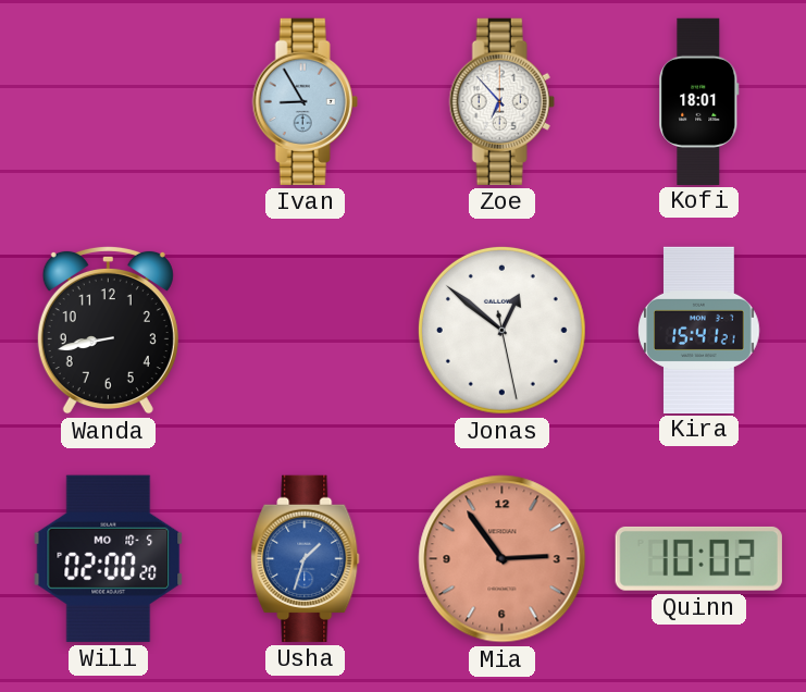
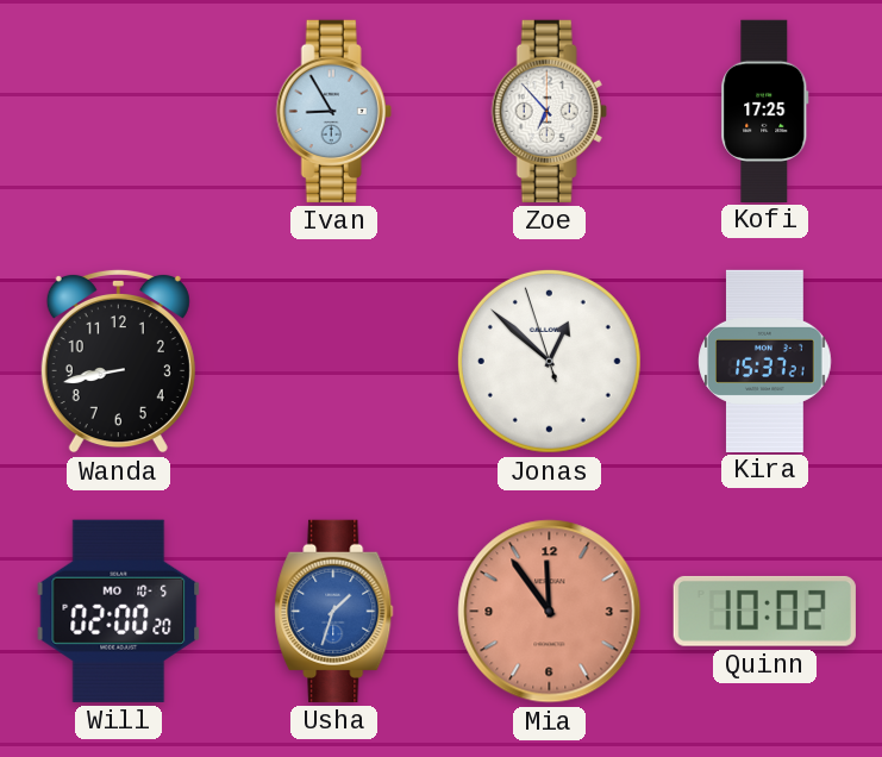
Kofi: 18:01 -> 17:25 (765, 111)
Jonas: 12:51:28 -> 12:51:57 (549, 361)
Kira: 15:41 -> 15:37 (765, 361)
Mia: 2:54 -> 11:54 (550, 612)
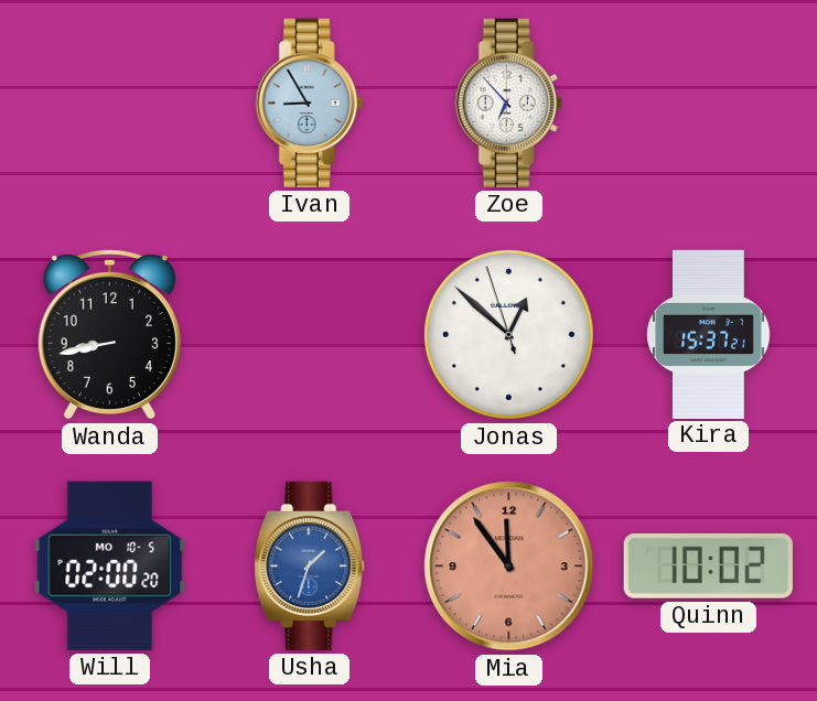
Kofi: 17:25 -> none (765, 111)
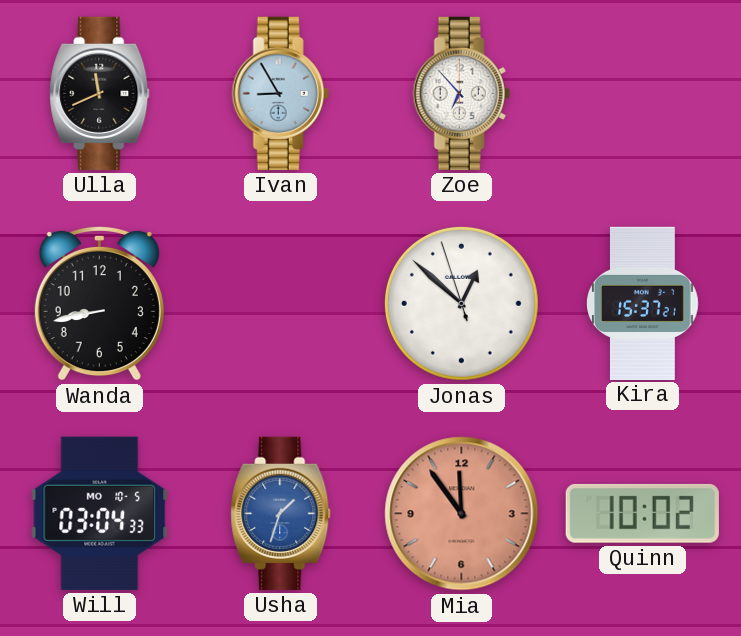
Ulla: none -> 11:41 (100, 93)
Will: 02:00 -> 03:04 (100, 513)
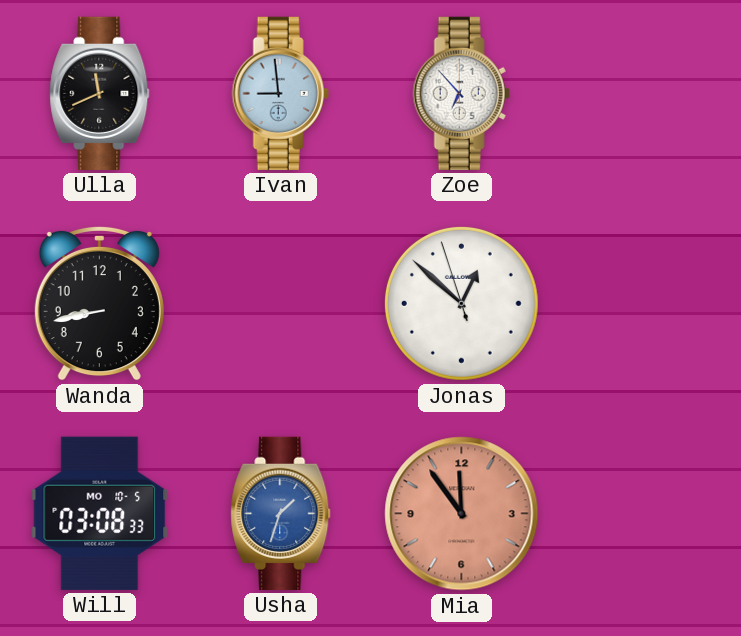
Ivan: 8:55 -> 8:59 (280, 93)
Kira: 15:37 -> none (643, 303)
Will: 03:04 -> 03:08 (100, 513)
Quinn: 10:02 -> none (642, 513)
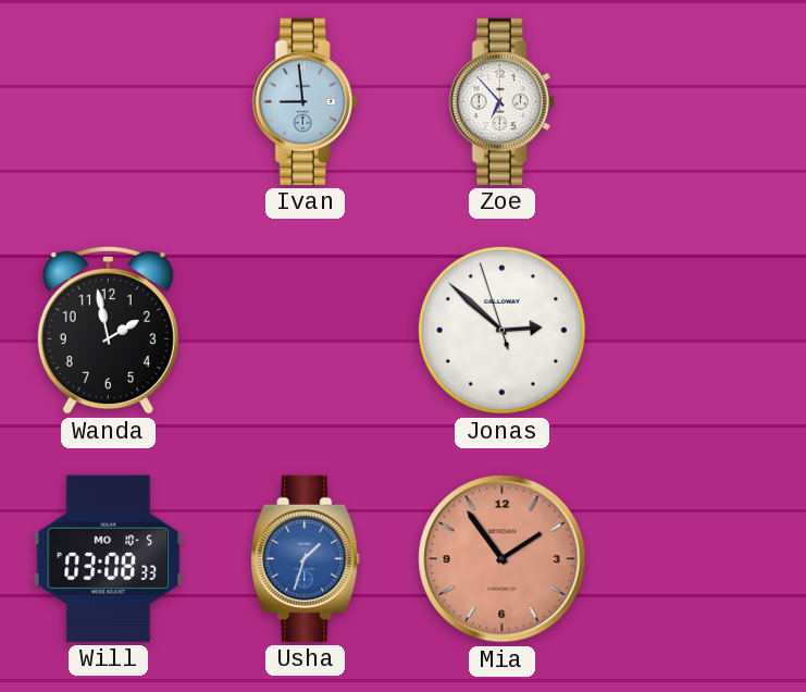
Ulla: 11:41 -> none (100, 93)
Wanda: 8:43 -> 1:58 (108, 330)
Jonas: 12:51 -> 2:51 (501, 330)
Mia: 11:54 -> 1:54 (503, 559)
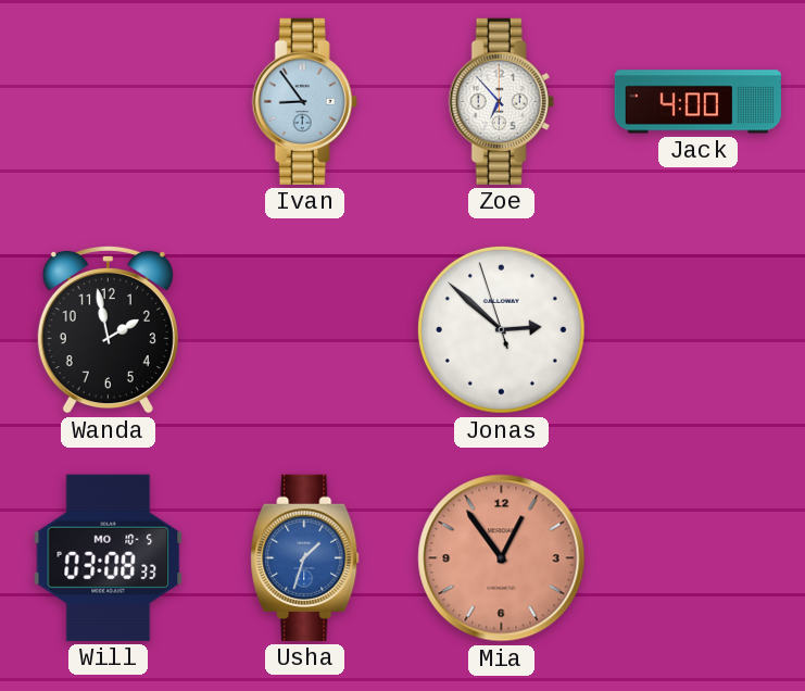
Ivan: 8:59 -> 8:54 (304, 101)
Jack: none -> 4:00 (697, 102)
Mia: 1:54 -> 12:54 (502, 558)
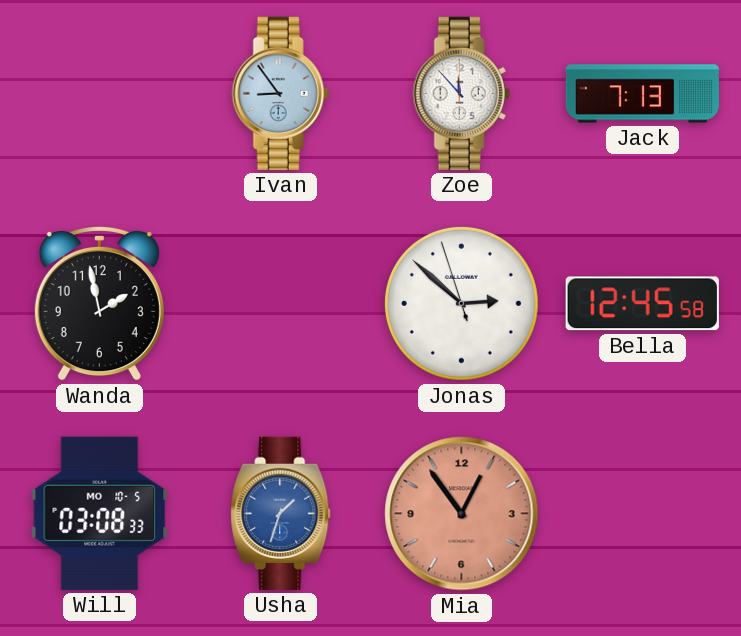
Zoe: 6:53 -> 11:53 (461, 93)
Jack: 4:00 -> 7:13 (642, 94)
Bella: none -> 12:45 (642, 304)
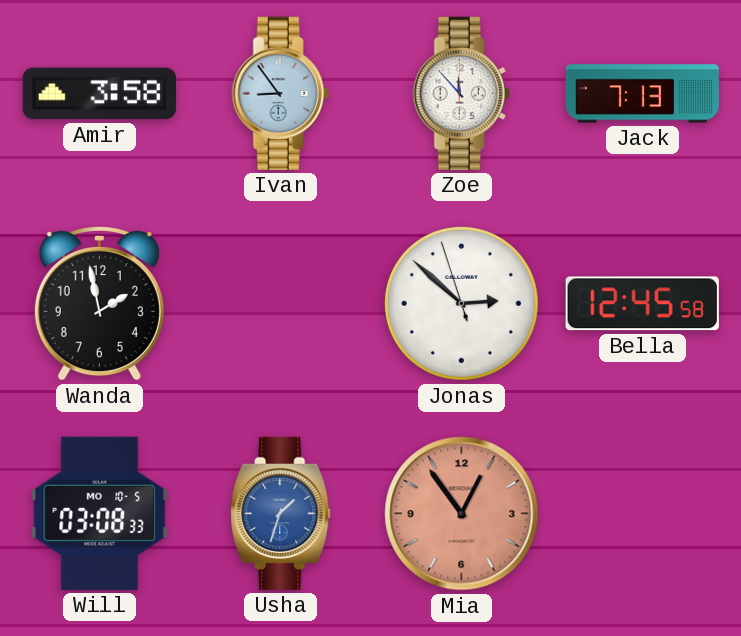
Amir: none -> 3:58 (99, 94)
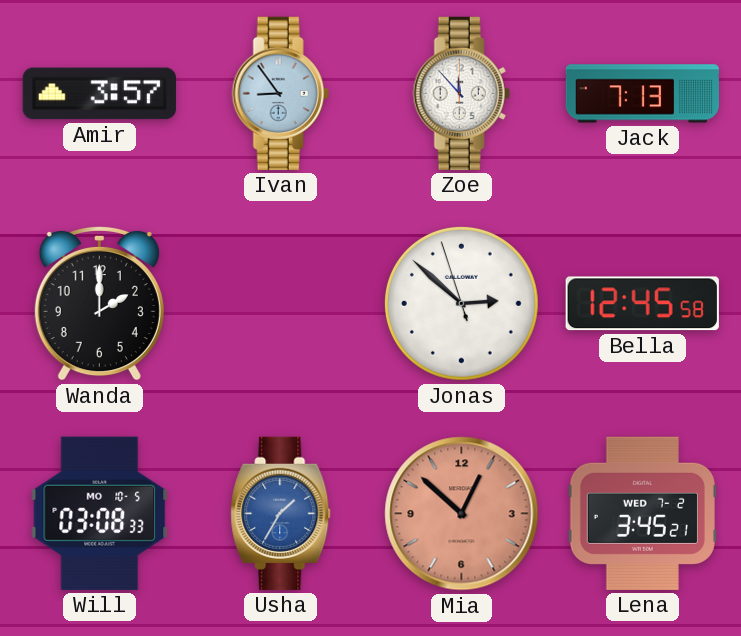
Amir: 3:58 -> 3:57 (99, 94)
Wanda: 1:58 -> 2:00 (99, 303)
Usha: 1:33 -> 1:35 (281, 513)
Mia: 12:54 -> 12:52 (462, 514)
Lena: none -> 3:45 (642, 513)
